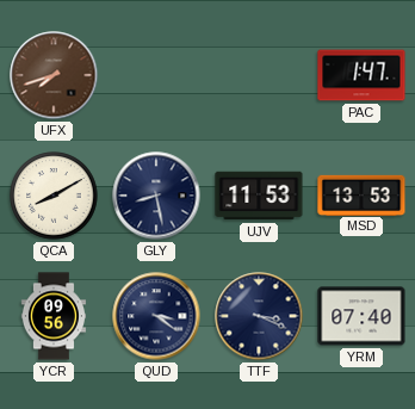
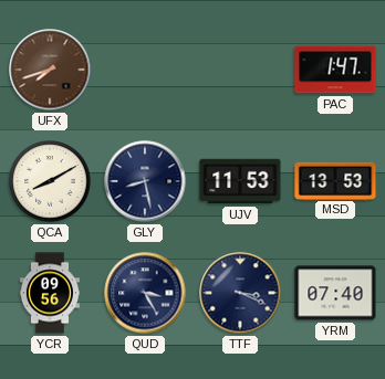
QUD: 3:21 -> 3:25 (145, 293)
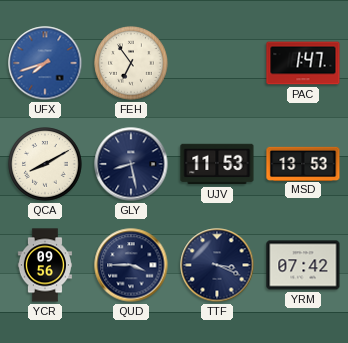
UFX dial: brown -> blue (45, 63)
FEH: none -> 6:54 (131, 63)
QUD: 3:25 -> 3:45 (131, 265)
YRM: 07:40 -> 07:42 (303, 265)
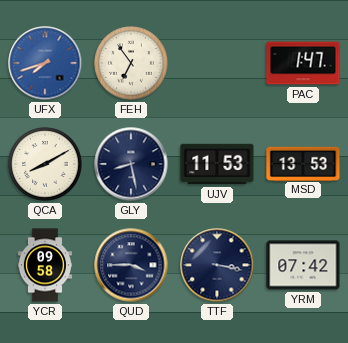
YCR: 09:56 -> 09:58 (45, 265)
TTF: 3:19 -> 3:17 (217, 265)
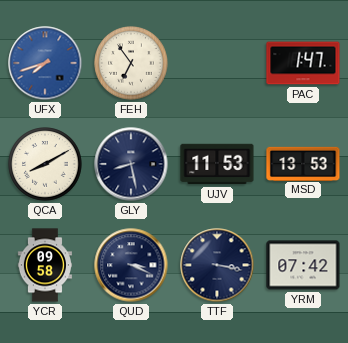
QUD: 3:45 -> 3:19 (131, 265)
